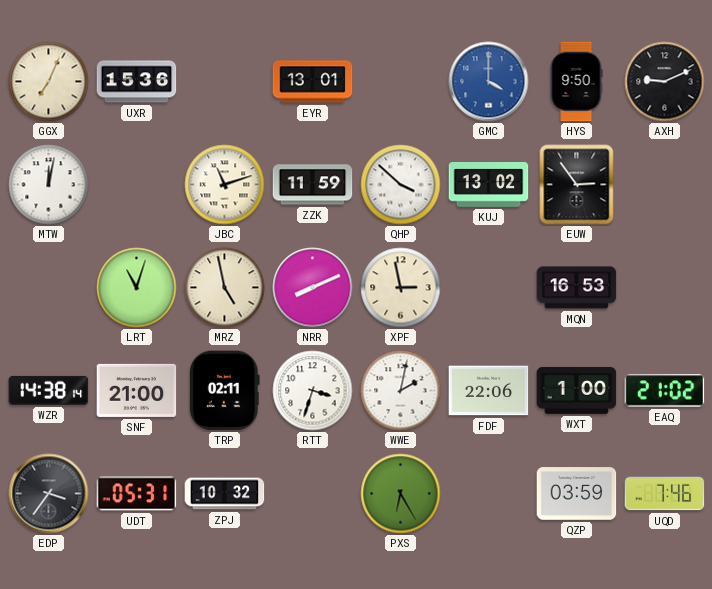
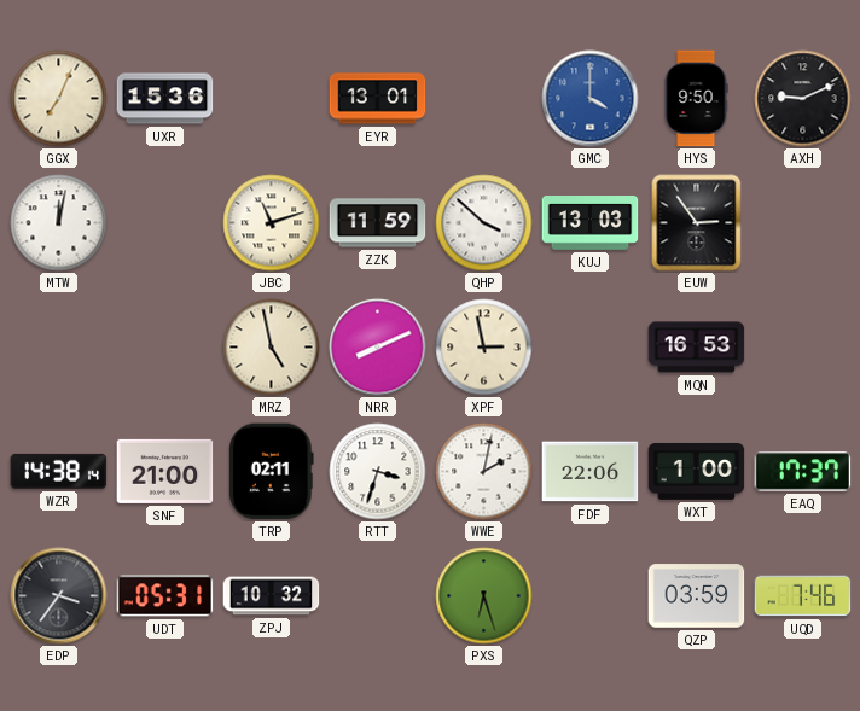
KUJ: 13:02 -> 13:03 (591, 223)
LRT: 11:03 -> none (137, 288)
EAQ: 21:02 -> 17:37 (803, 472)
PXS: 6:25 -> 6:27 (484, 596)
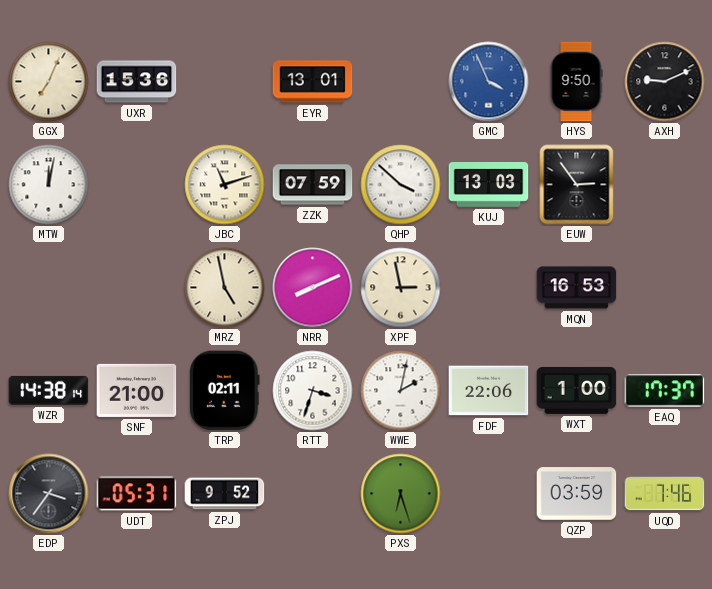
GMC: 4:00 -> 3:56 (489, 82)
ZZK: 11:59 -> 07:59 (313, 185)
ZPJ: 10:32 -> 9:52 (225, 494)
